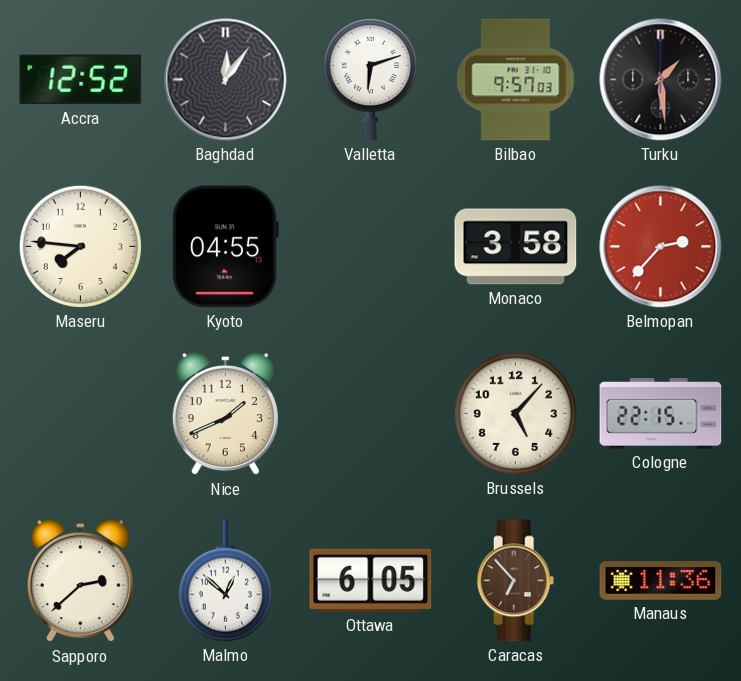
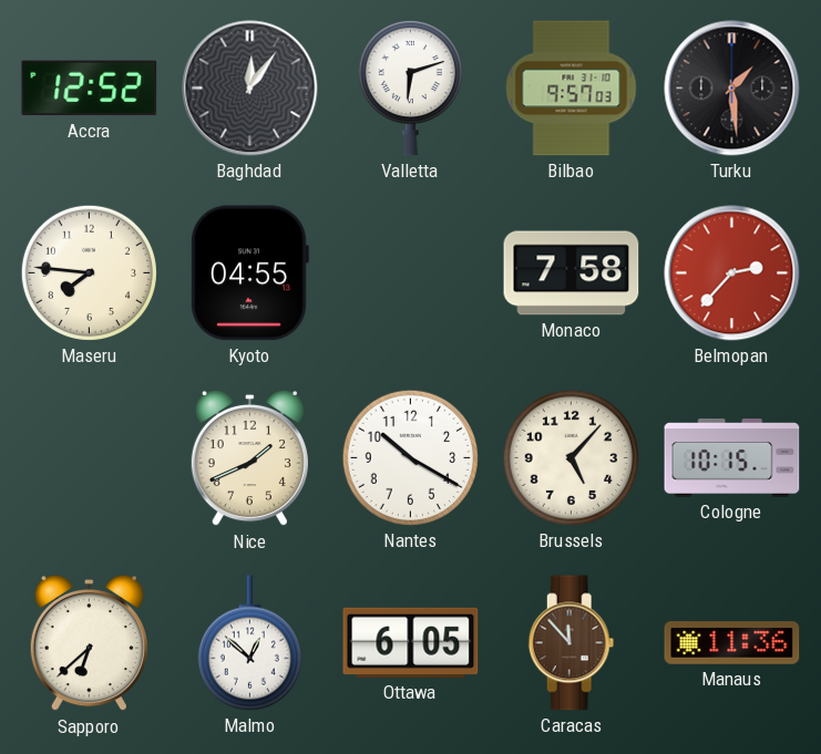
Monaco: 3:58 -> 7:58 (572, 273)
Nantes: none -> 10:20 (410, 457)
Cologne: 22:15 -> 10:15 (732, 458)
Sapporo: 2:38 -> 6:38 (89, 643)
Caracas: 6:53 -> 11:53 (572, 643)
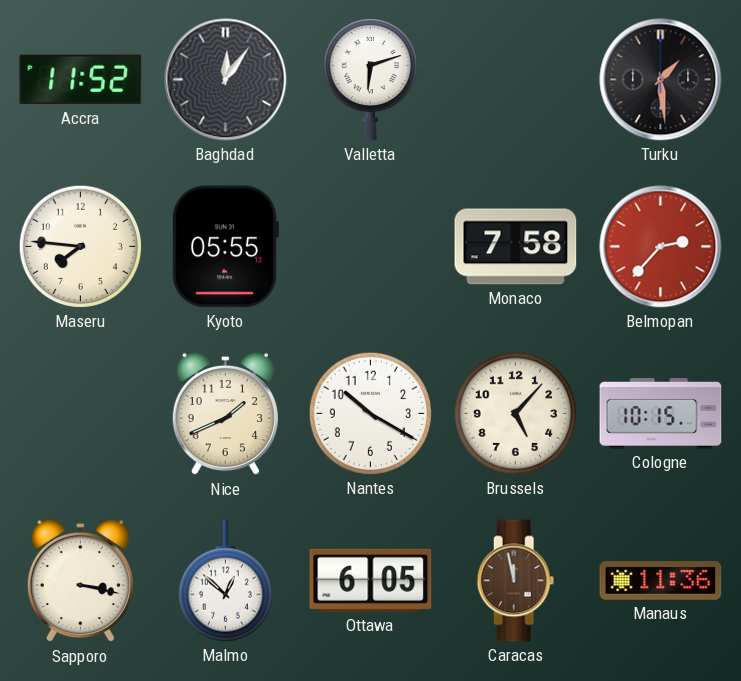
Accra: 12:52 -> 11:52 (81, 80)
Bilbao: 9:57 -> none (572, 89)
Kyoto: 04:55 -> 05:55 (226, 247)
Sapporo: 6:38 -> 3:17 (80, 581)
Caracas: 11:53 -> 11:58 (516, 581)
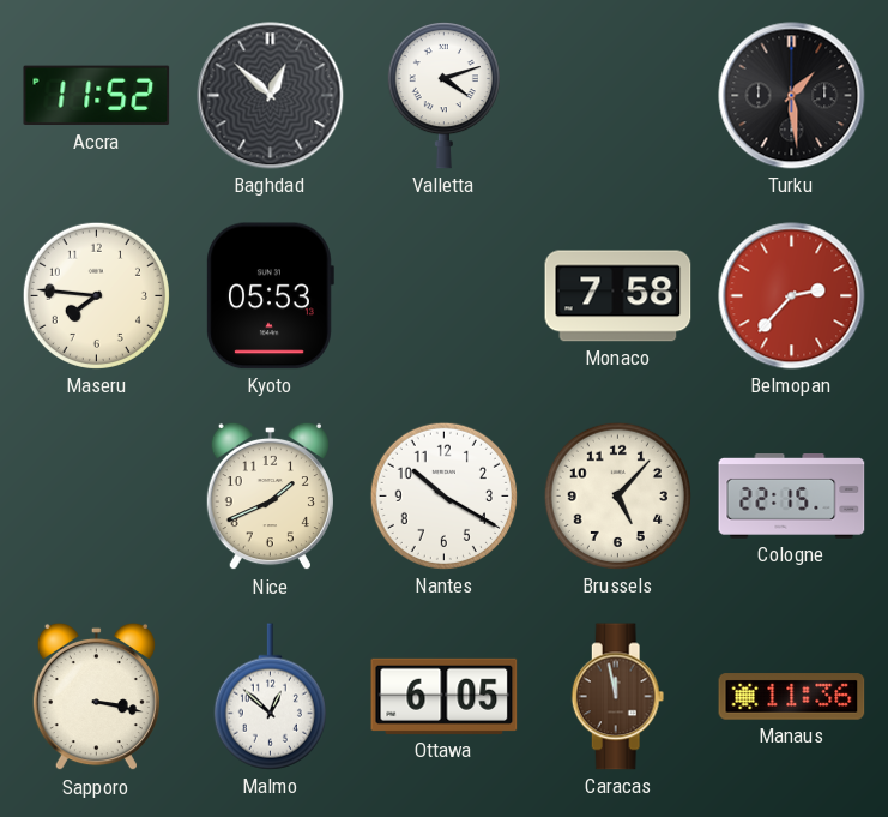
Baghdad: 12:06 -> 12:52 (271, 96)
Valletta: 6:12 -> 4:12 (443, 96)
Kyoto: 05:55 -> 05:53 (271, 296)
Cologne: 10:15 -> 22:15 (792, 497)
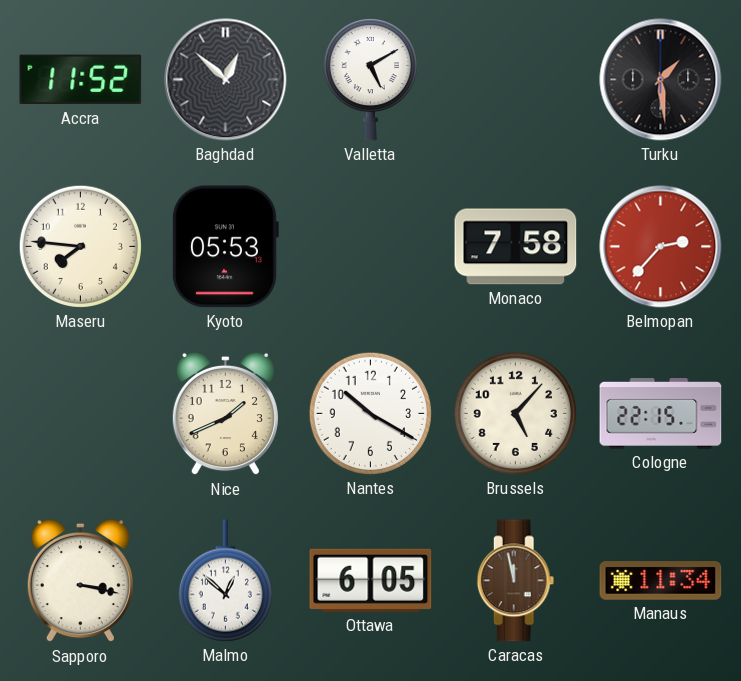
Valletta: 4:12 -> 5:10 (370, 80)
Manaus: 11:36 -> 11:34 (661, 581)
